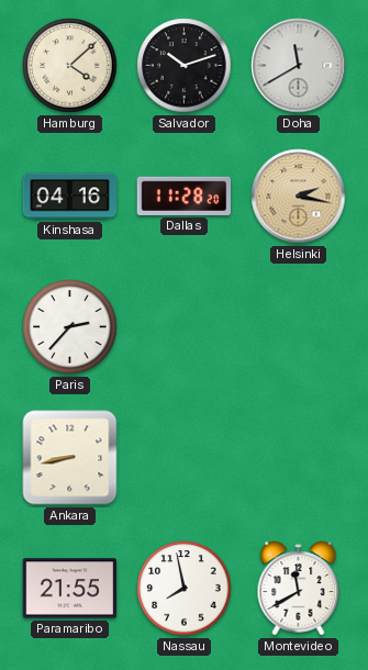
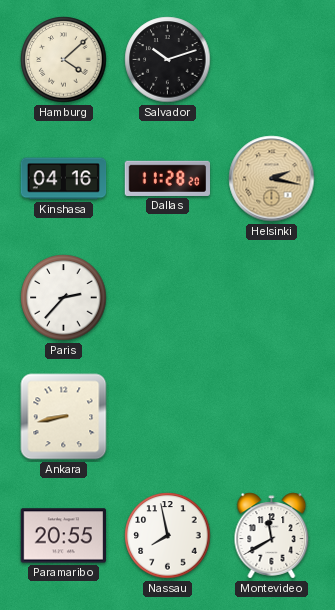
Doha: 11:40 -> none (299, 66)
Paramaribo: 21:55 -> 20:55 (63, 536)
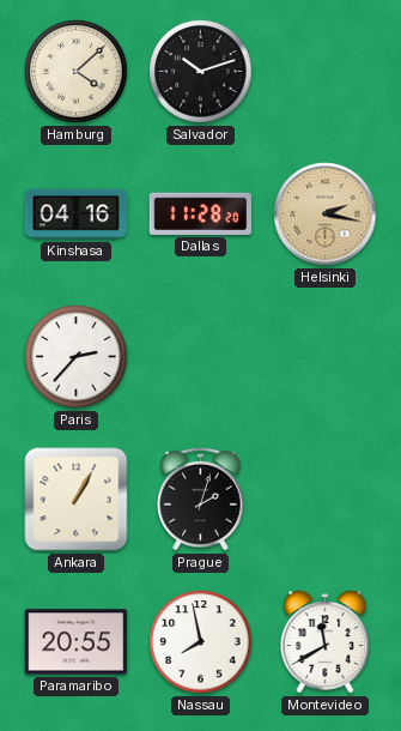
Ankara: 8:43 -> 1:05 (77, 500)
Prague: none -> 2:03 (201, 499)
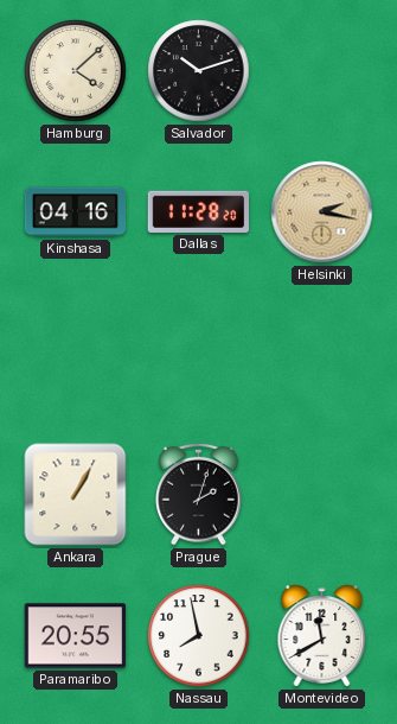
Paris: 2:37 -> none (77, 357)
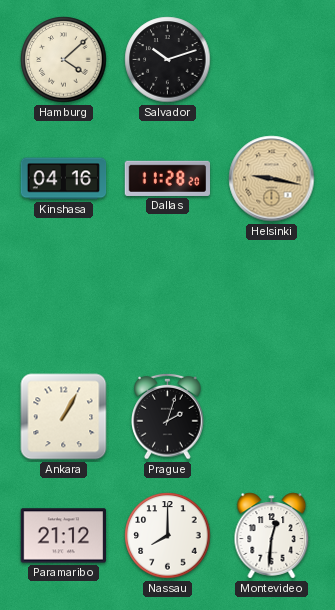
Helsinki: 2:17 -> 9:17 (272, 179)
Paramaribo: 20:55 -> 21:12 (63, 536)
Nassau: 7:58 -> 8:00 (168, 536)
Montevideo: 11:40 -> 12:31 (272, 536)
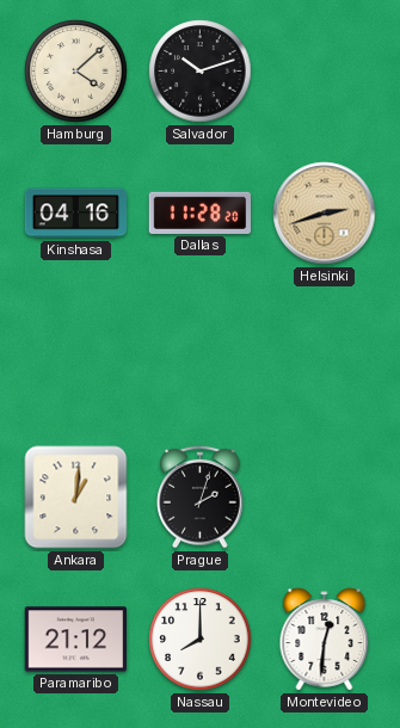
Helsinki: 9:17 -> 2:42 (325, 214)
Ankara: 1:05 -> 1:01 (76, 498)
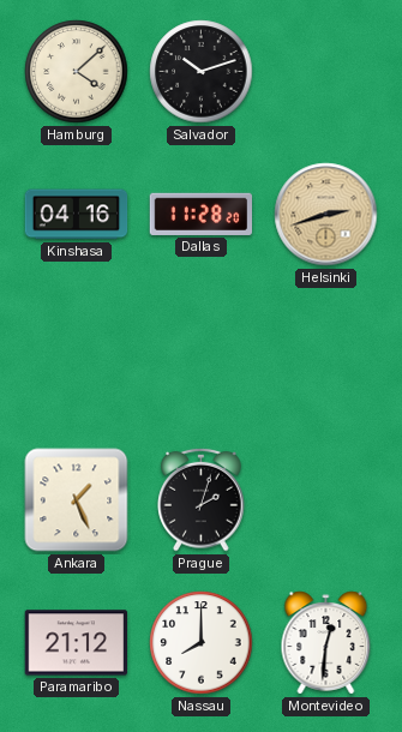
Ankara: 1:01 -> 1:26 (77, 500)
